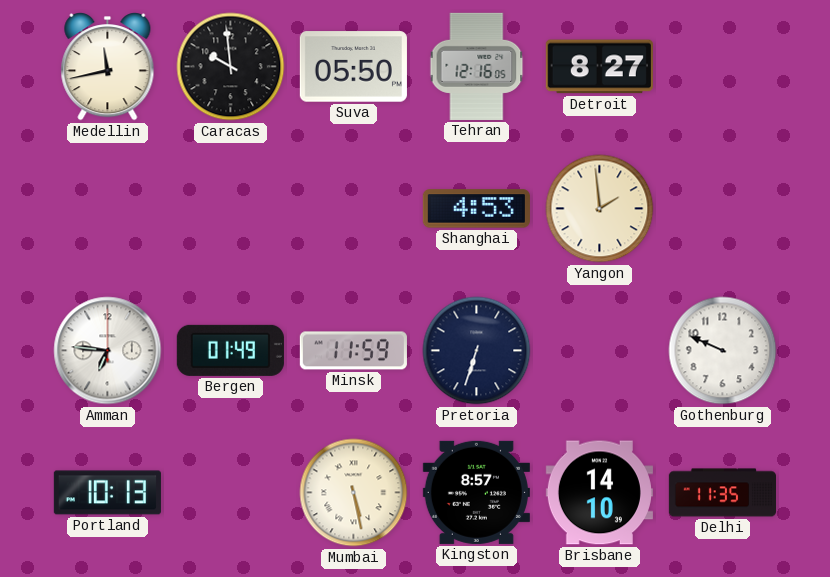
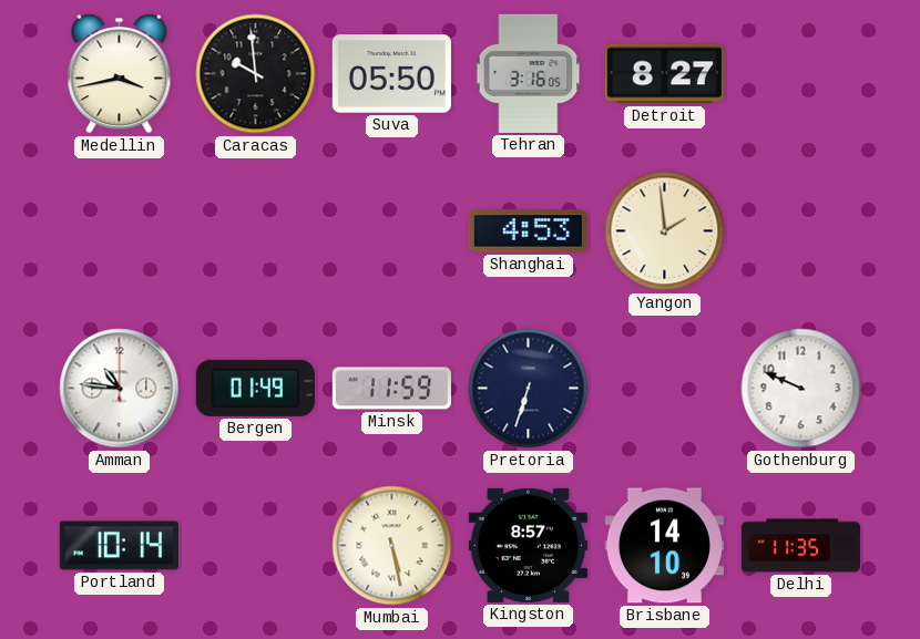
Medellin: 11:43 -> 3:43 (120, 74)
Tehran: 12:16 -> 3:16 (529, 73)
Amman: 6:46 -> 10:46 (120, 389)
Portland: 10:13 -> 10:14 (119, 546)
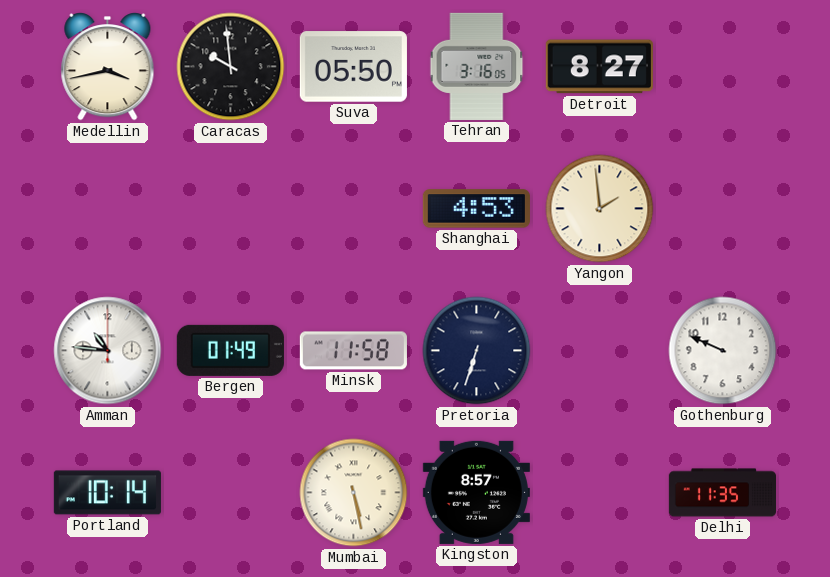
Minsk: 11:59 -> 11:58 (353, 351)
Brisbane: 14:10 -> none (664, 546)
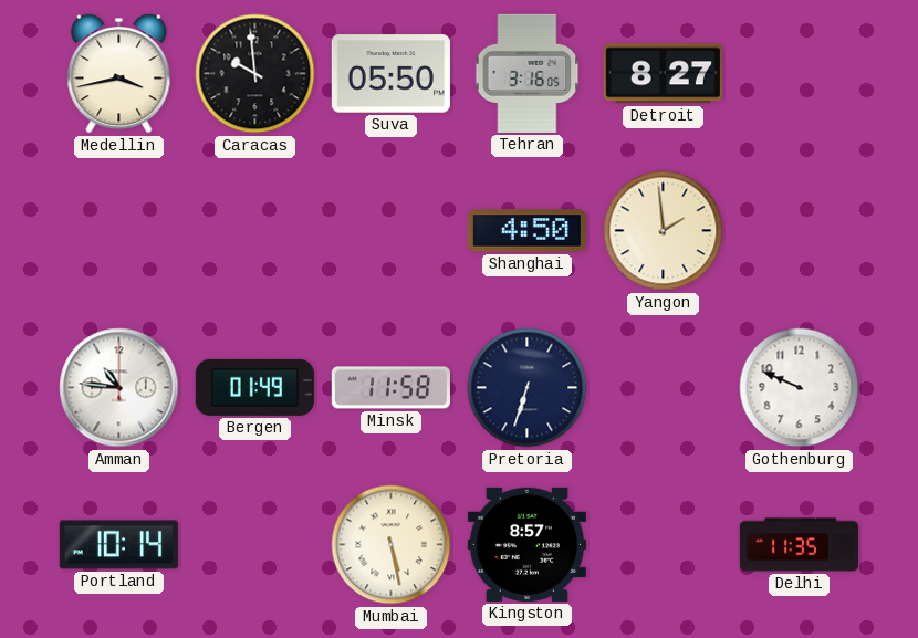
Shanghai: 4:53 -> 4:50 (526, 231)
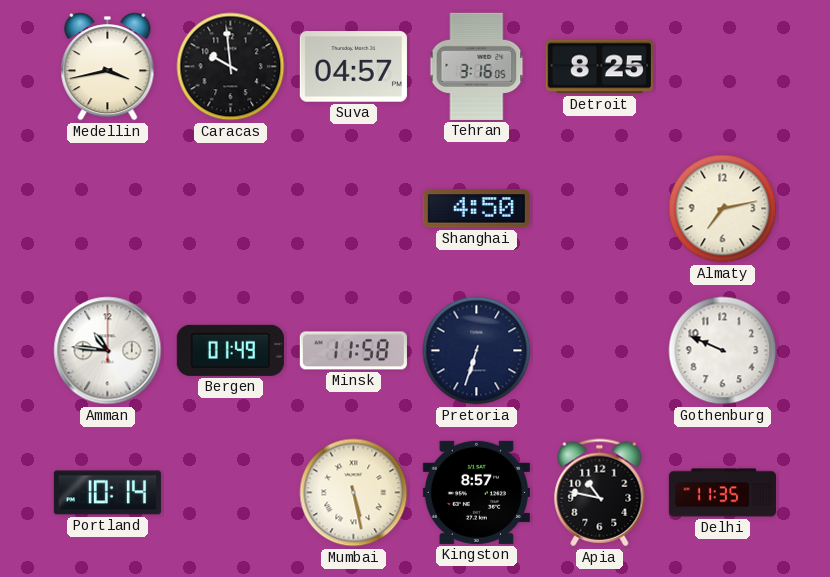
Suva: 05:50 -> 04:57 (353, 67)
Detroit: 8:27 -> 8:25 (599, 67)
Yangon: 1:59 -> none (664, 231)
Almaty: none -> 7:13 (723, 209)
Apia: none -> 10:47 (600, 493)
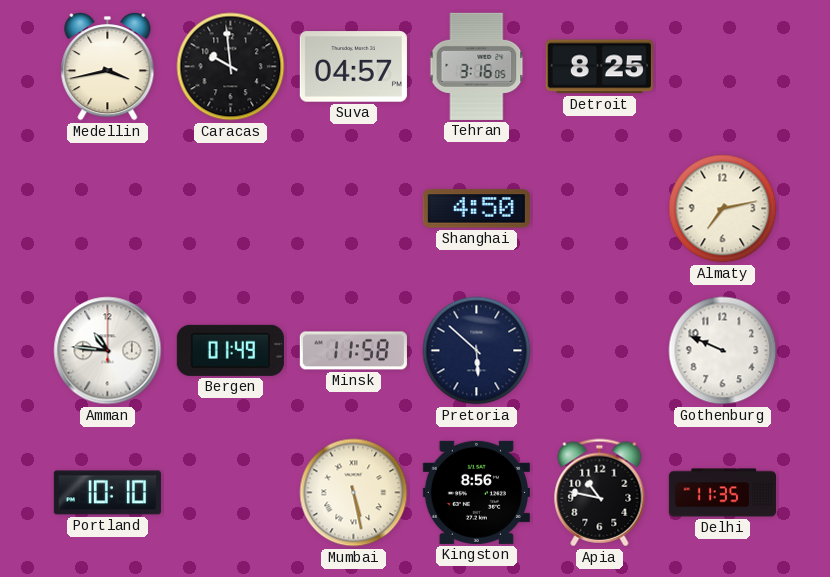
Pretoria: 6:33 -> 5:52 (477, 351)
Portland: 10:14 -> 10:10 (107, 493)
Kingston: 8:57 -> 8:56 (476, 492)
